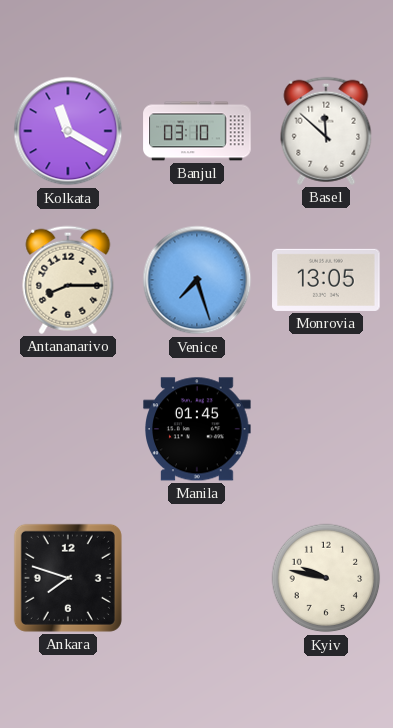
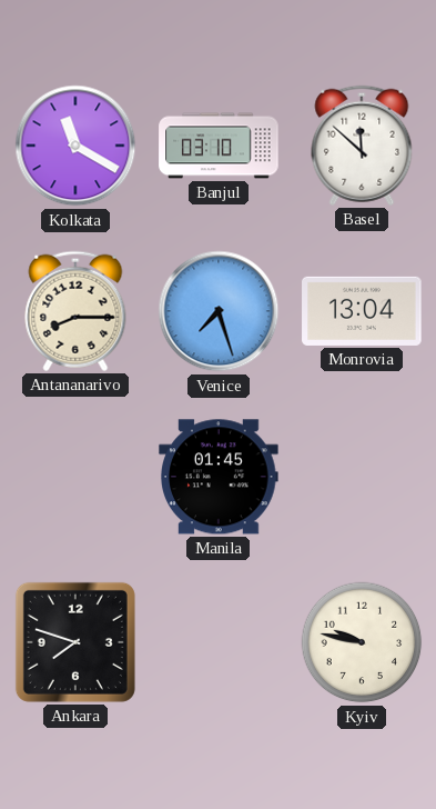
Monrovia: 13:05 -> 13:04 (362, 311)
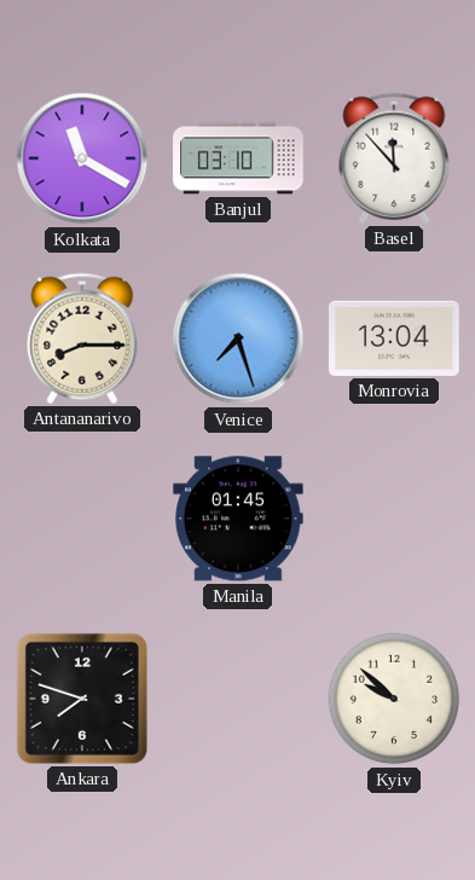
Basel: 11:52 -> 11:53 (394, 158)
Kyiv: 9:47 -> 9:52 (394, 699)
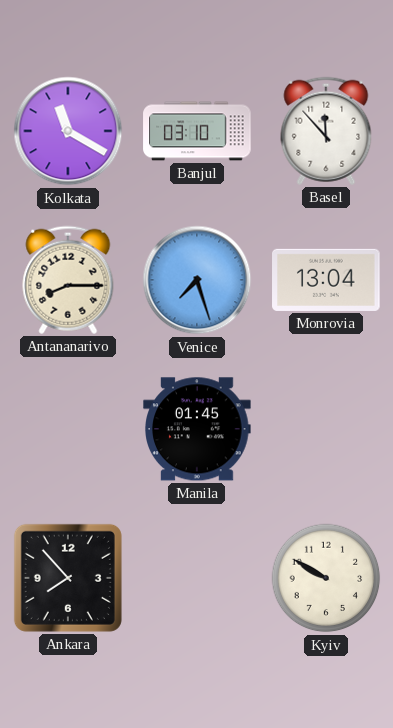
Ankara: 7:48 -> 7:53 (68, 578)
Kyiv: 9:52 -> 9:50 (326, 578)
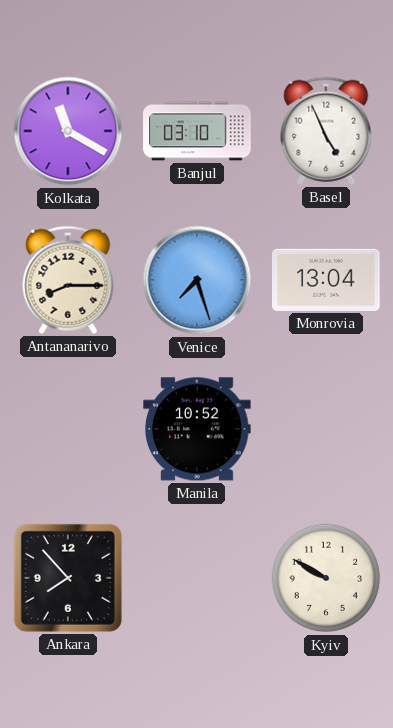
Basel: 11:53 -> 4:56 (326, 131)
Manila: 01:45 -> 10:52 (197, 429)
